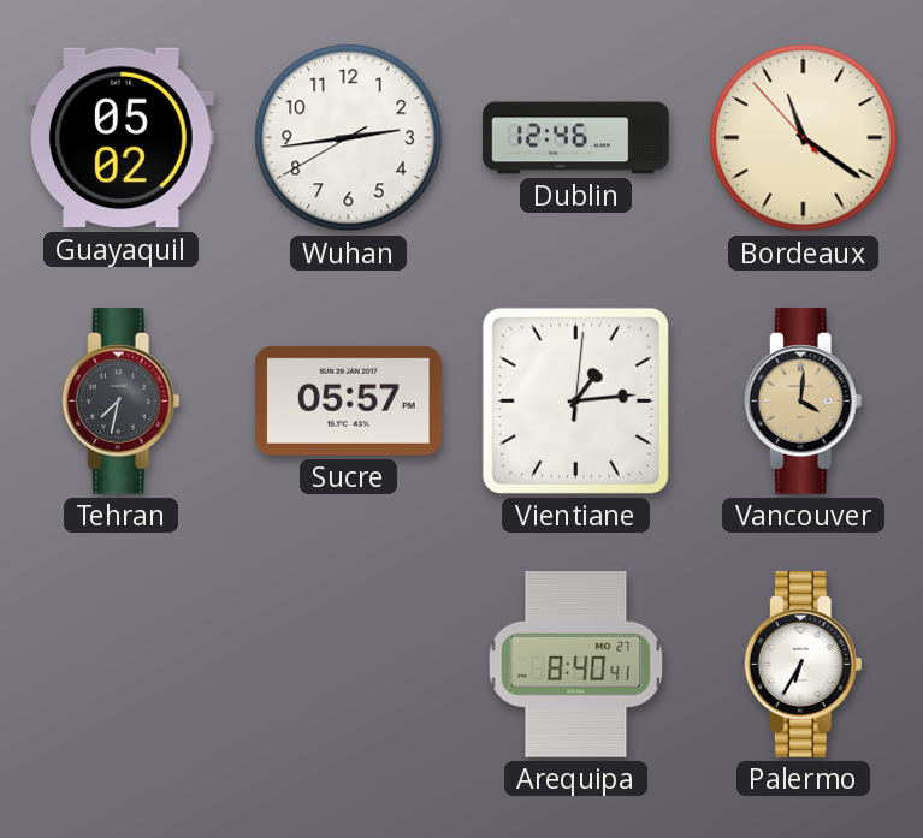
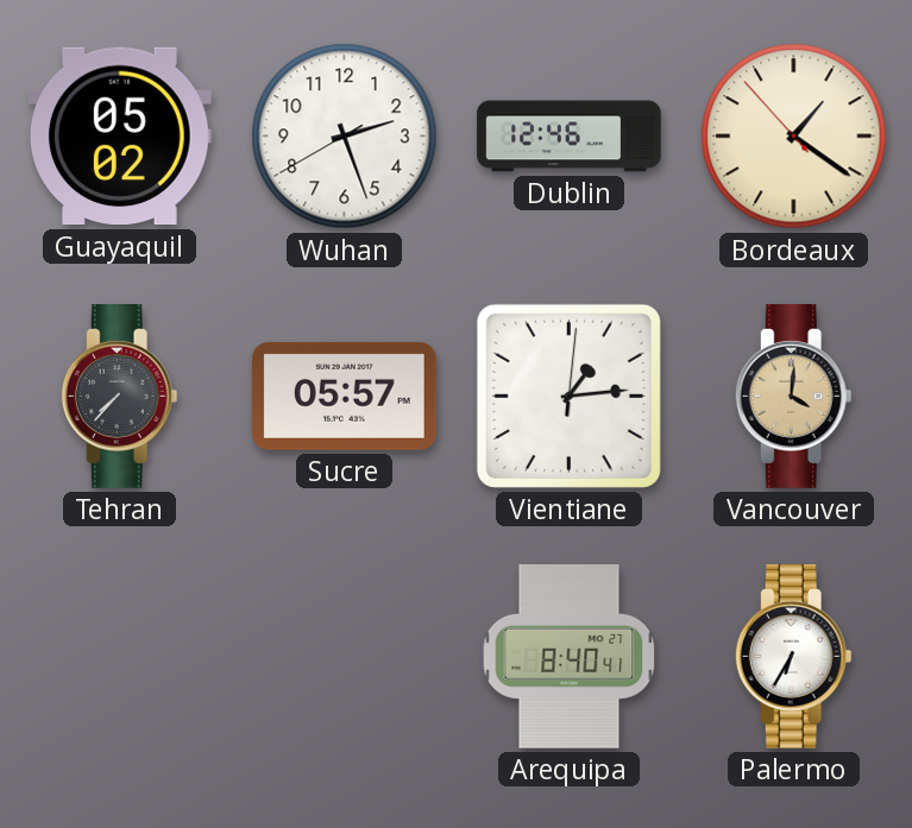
Wuhan: 2:43 -> 2:26 (345, 137)
Bordeaux: 11:20 -> 1:20 (794, 137)
Tehran: 7:32 -> 7:37 (119, 397)
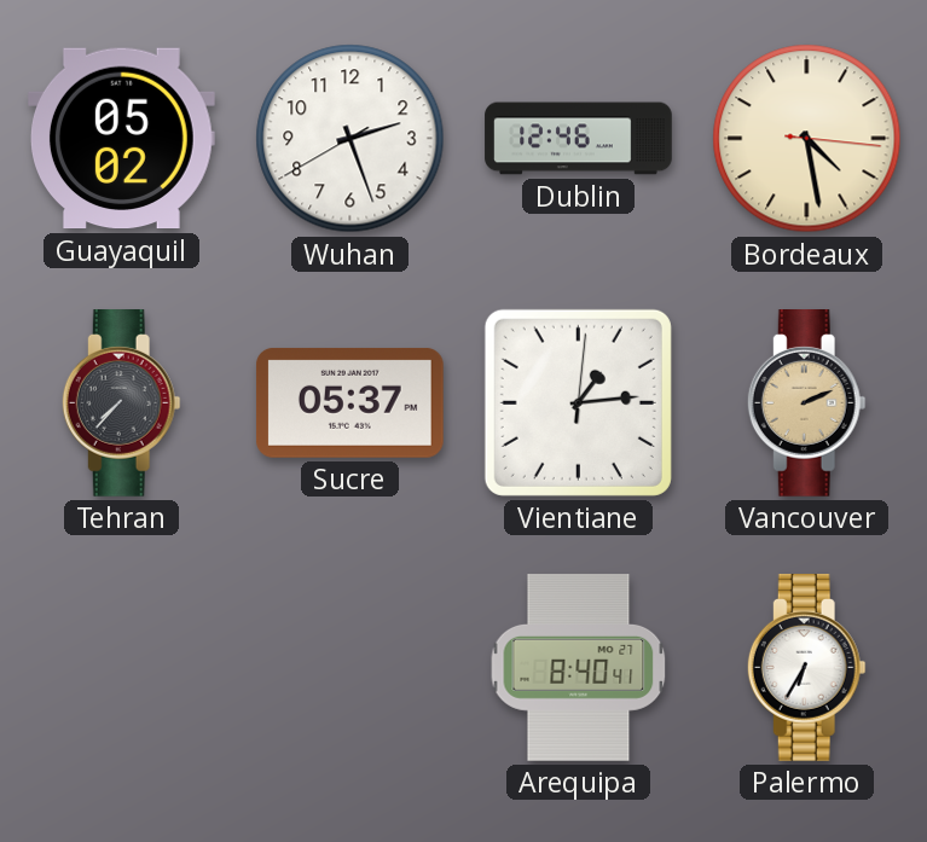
Bordeaux: 1:20 -> 4:28 (807, 139)
Sucre: 05:57 -> 05:37 (349, 402)
Vancouver: 4:01 -> 2:11 (806, 403)
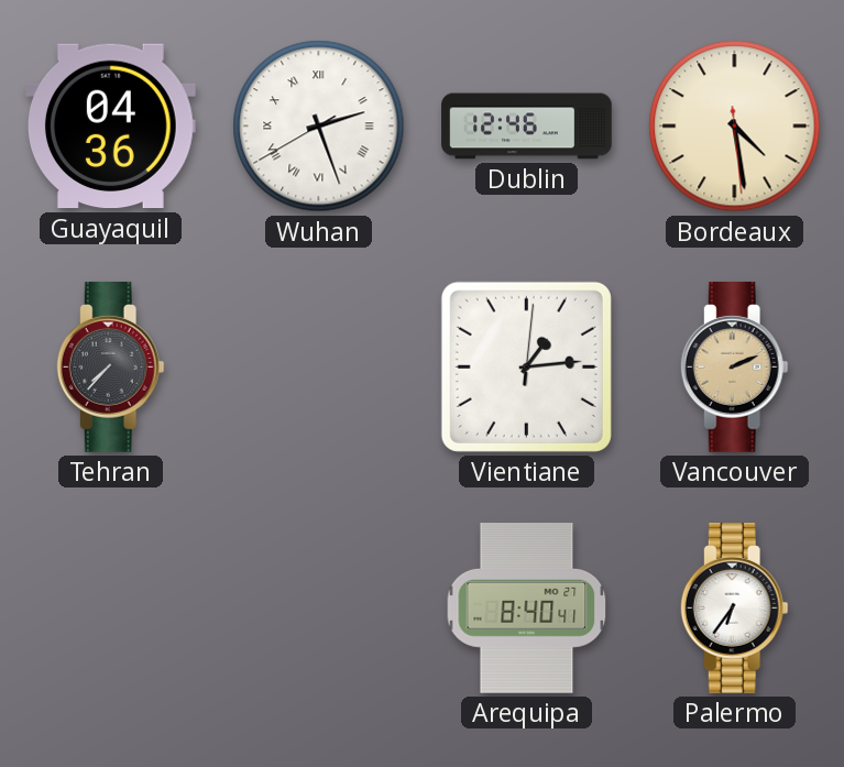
Guayaquil: 05:02 -> 04:36 (111, 127)
Wuhan numerals: Arabic -> Roman (319, 127)
Bordeaux: 4:28:16 -> 4:28:29 (735, 127)
Sucre: 05:37 -> none (349, 402)
Palermo: 6:35 -> 6:36 (734, 609)
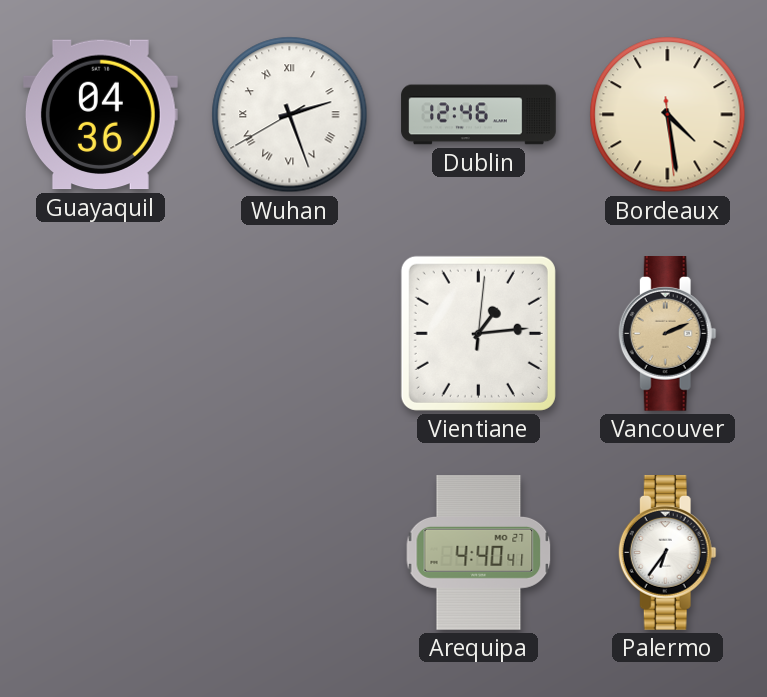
Tehran: 7:37 -> none (110, 368)
Arequipa: 8:40 -> 4:40 (479, 553)
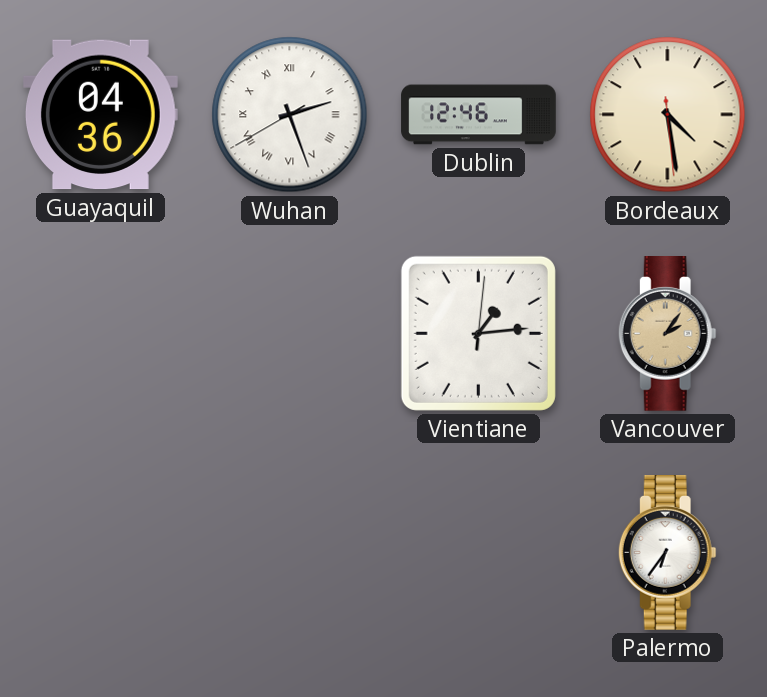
Vancouver: 2:11 -> 2:06 (667, 334)
Arequipa: 4:40 -> none (479, 553)
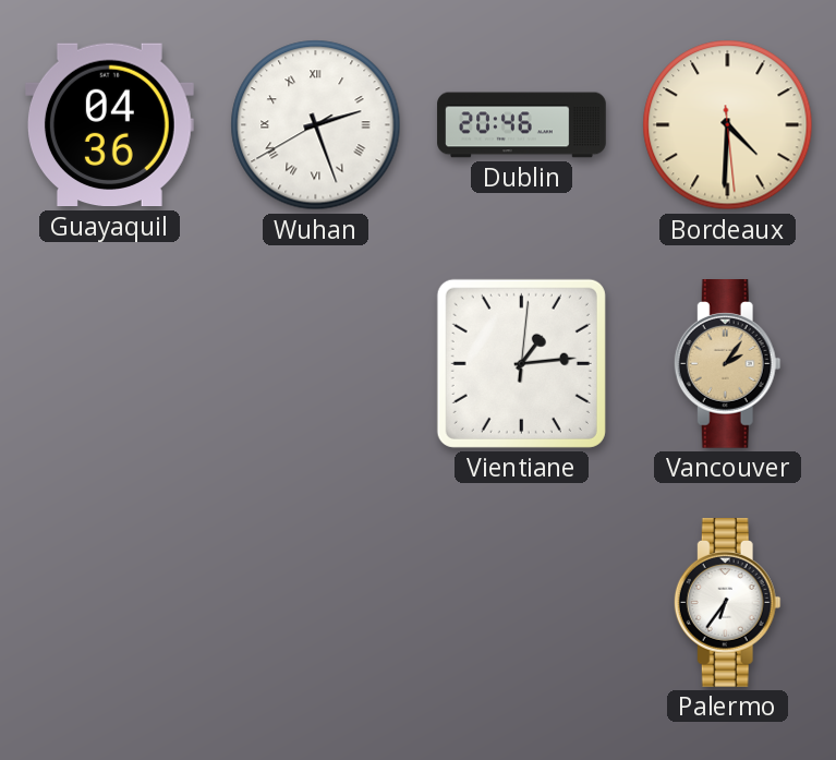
Dublin: 12:46 -> 20:46 (522, 125)
Bordeaux: 4:28 -> 4:30 (728, 125)
